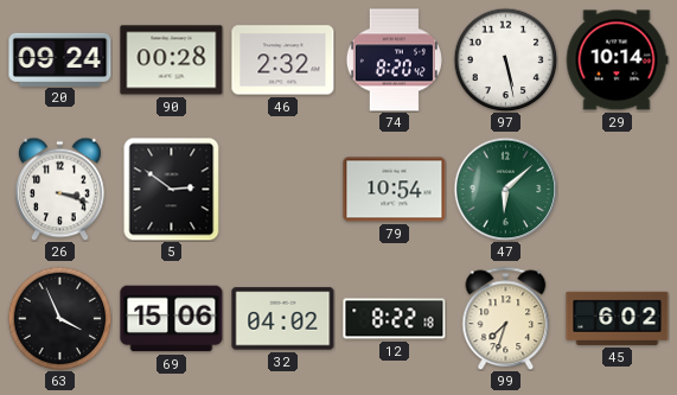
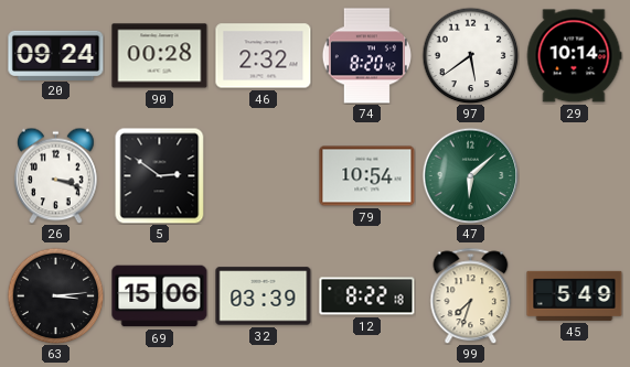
97: 5:28 -> 5:39 (470, 55)
63: 3:56 -> 3:14 (55, 295)
32: 04:02 -> 03:39 (264, 296)
45: 6:02 -> 5:49 (575, 295)
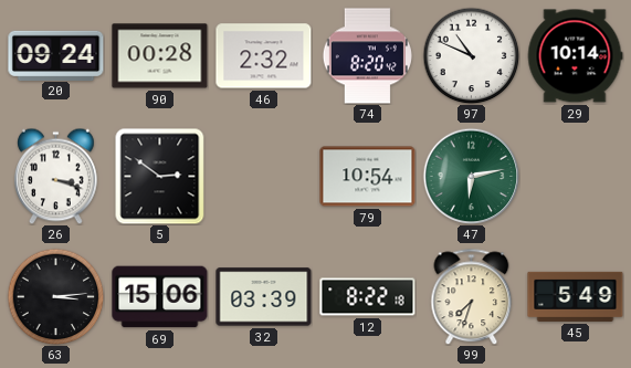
97: 5:39 -> 10:49 (471, 55)
47: 6:08 -> 6:13 (471, 176)
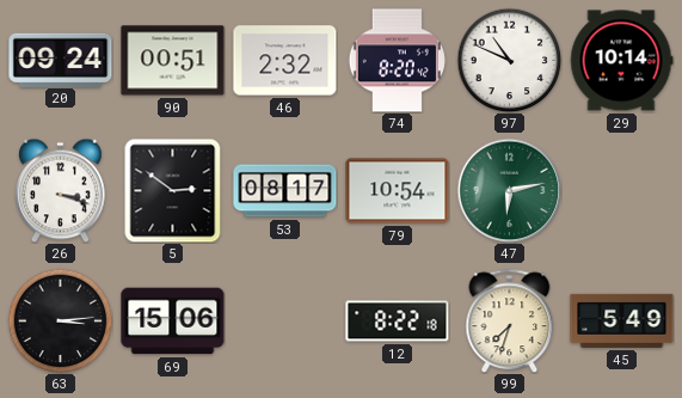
90: 00:28 -> 00:51 (173, 61)
53: none -> 08:17 (285, 191)
32: 03:39 -> none (264, 297)
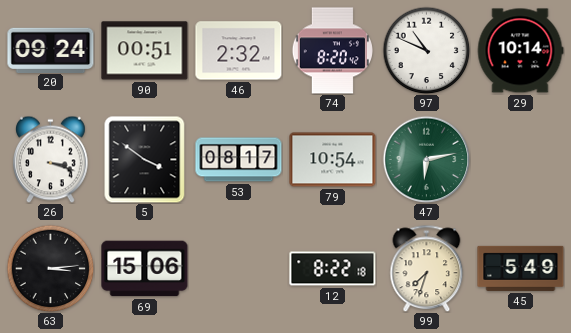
5: 2:51 -> 3:51 (145, 159)
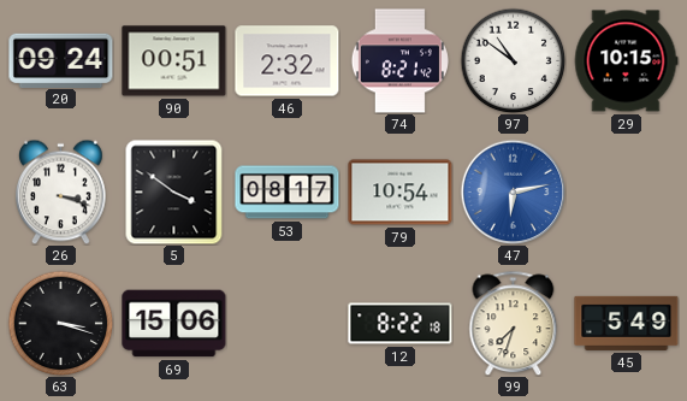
74: 8:20 -> 8:21 (399, 61)
97: 10:49 -> 10:51 (513, 60)
29: 10:14 -> 10:15 (626, 61)
47 dial: green -> blue (513, 191)
63: 3:14 -> 3:18 (60, 323)
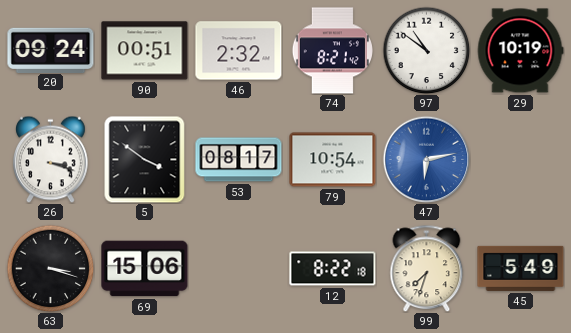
29: 10:15 -> 10:19 (520, 51)
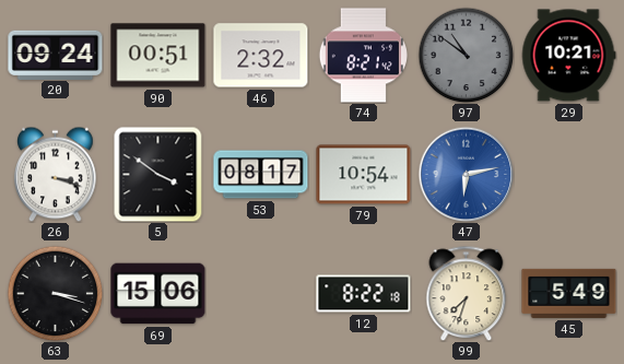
97 dial: white -> grey (466, 55)
29: 10:19 -> 10:21 (568, 56)
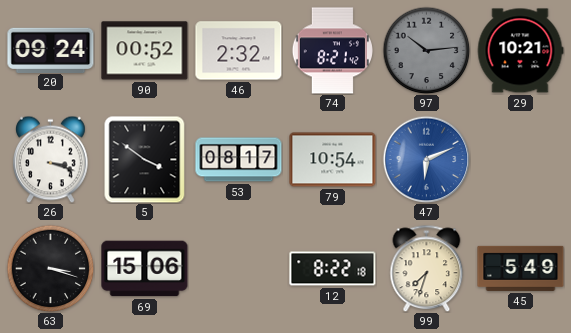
90: 00:51 -> 00:52 (145, 51)
97: 10:51 -> 10:14 (426, 50)
47: 6:13 -> 6:11 (426, 159)
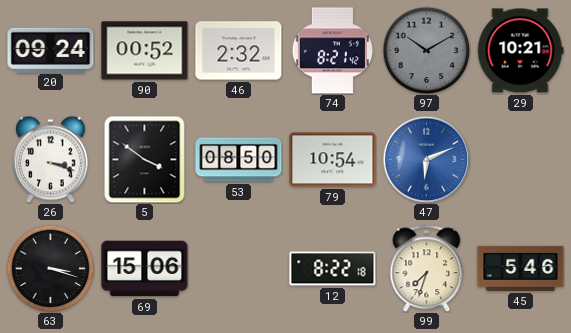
97: 10:14 -> 10:10 (426, 50)
53: 08:17 -> 08:50 (239, 160)
45: 5:49 -> 5:46 (521, 268)
